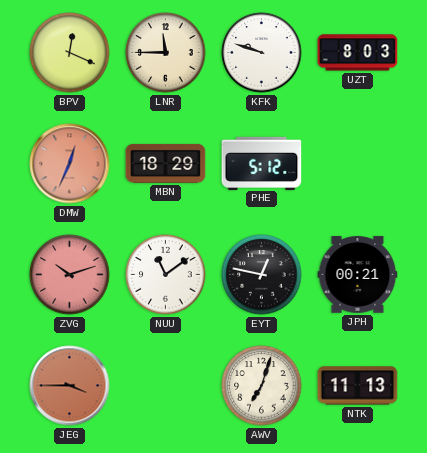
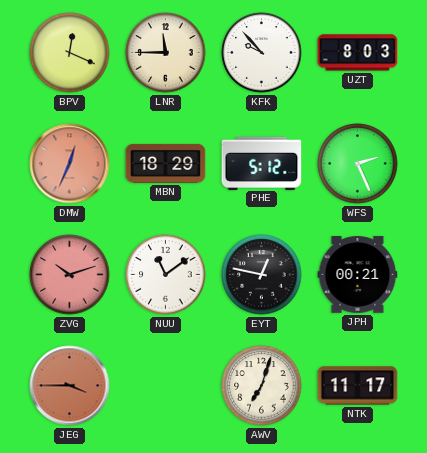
KFK: 9:48 -> 9:53 (262, 53)
WFS: none -> 2:26 (358, 164)
NTK: 11:13 -> 11:17 (358, 386)
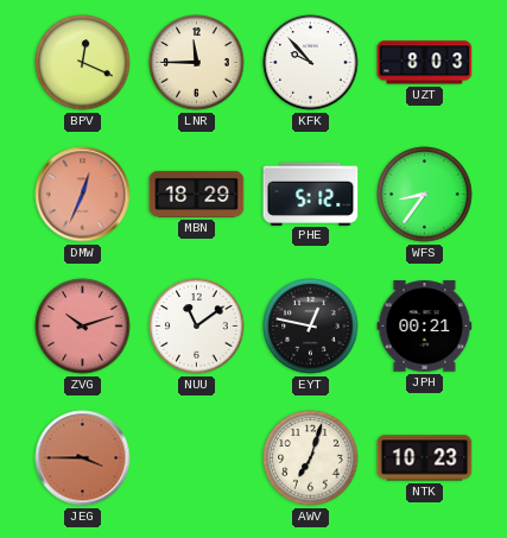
WFS: 2:26 -> 8:36 (425, 195)
NTK: 11:17 -> 10:23 (425, 458)
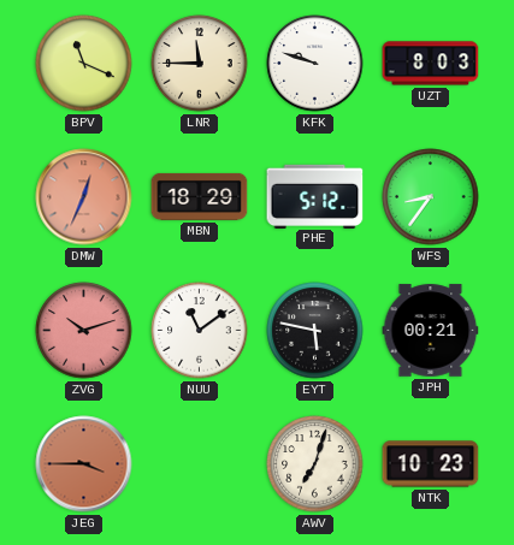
BPV: 12:19 -> 11:19 (84, 64)
KFK: 9:53 -> 9:48 (315, 64)
EYT: 12:47 -> 5:47 (315, 331)
